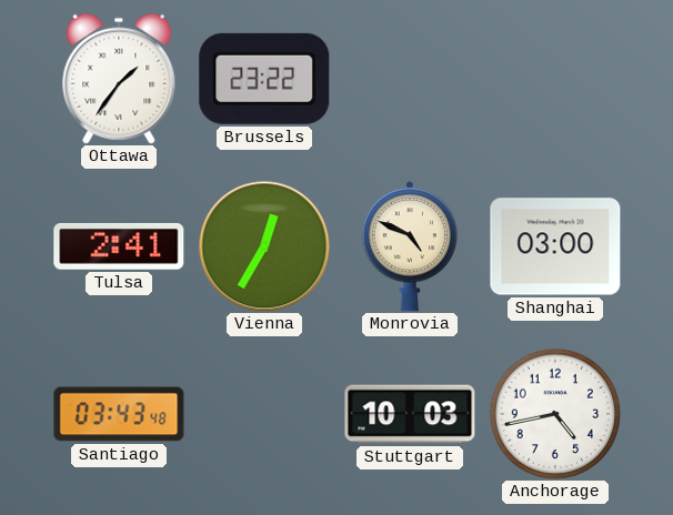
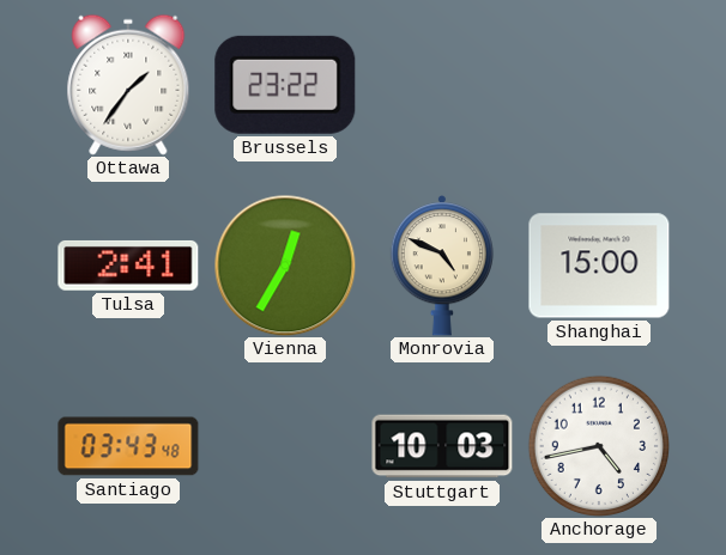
Shanghai: 03:00 -> 15:00 (599, 266)
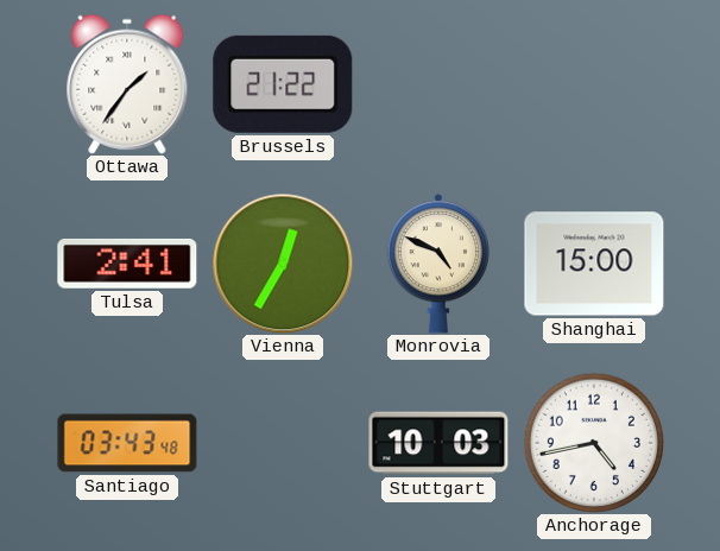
Brussels: 23:22 -> 21:22 (283, 84)
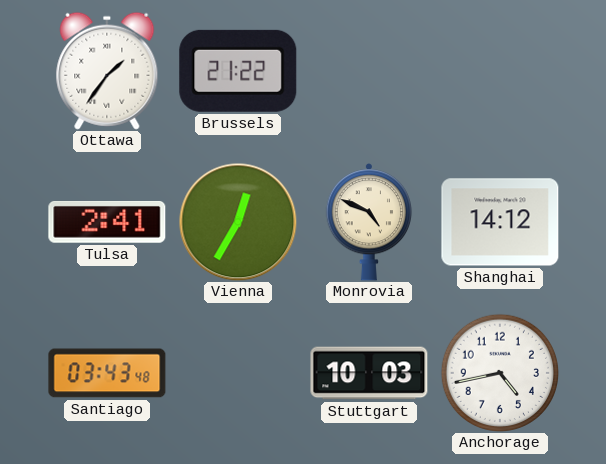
Shanghai: 15:00 -> 14:12 (500, 222)
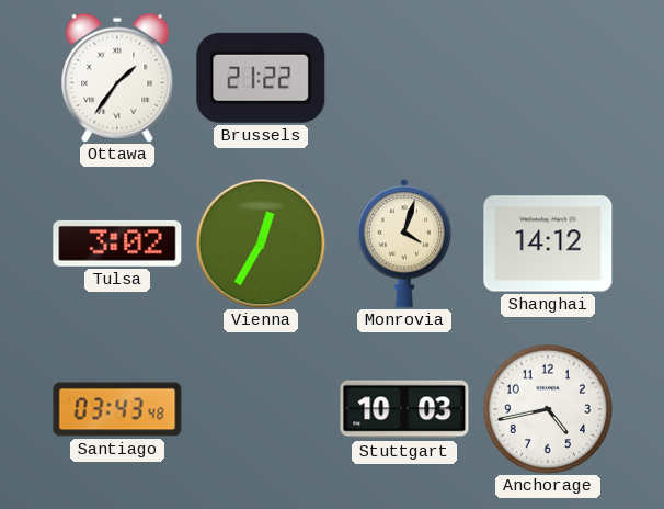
Tulsa: 2:41 -> 3:02 (117, 244)
Monrovia: 4:49 -> 4:03 (404, 245)
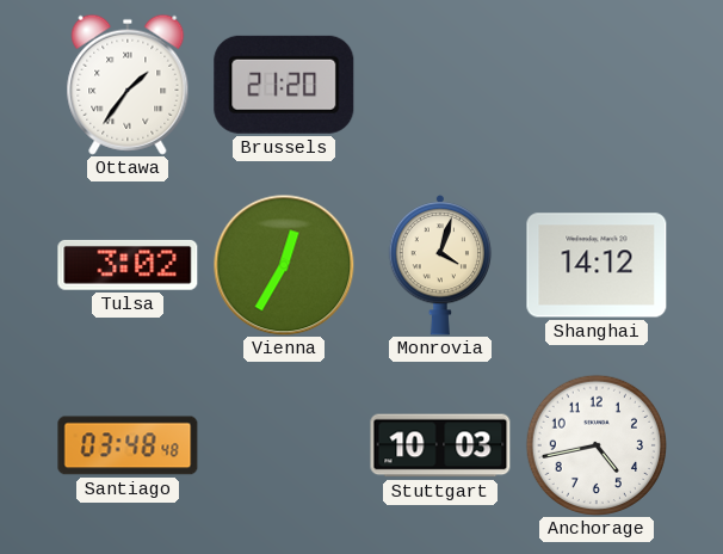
Brussels: 21:22 -> 21:20 (284, 85)
Santiago: 03:43 -> 03:48 (128, 445)
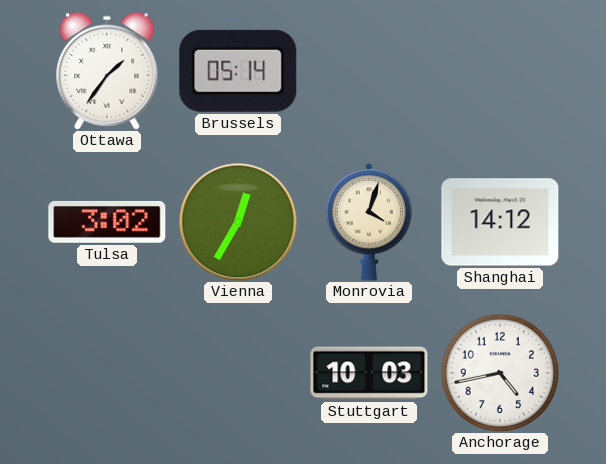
Brussels: 21:20 -> 05:14 (238, 71)
Santiago: 03:48 -> none (128, 445)
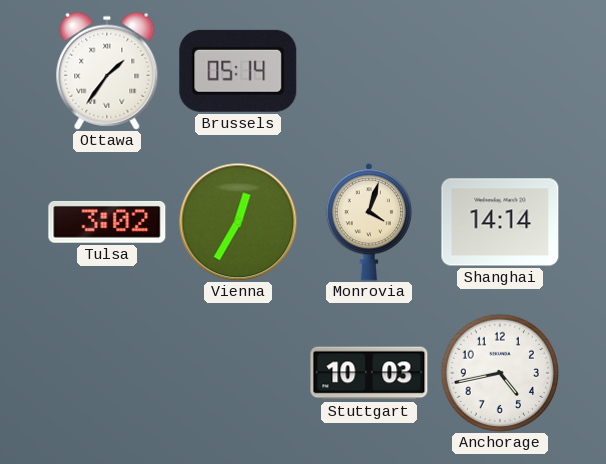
Shanghai: 14:12 -> 14:14 (500, 222)
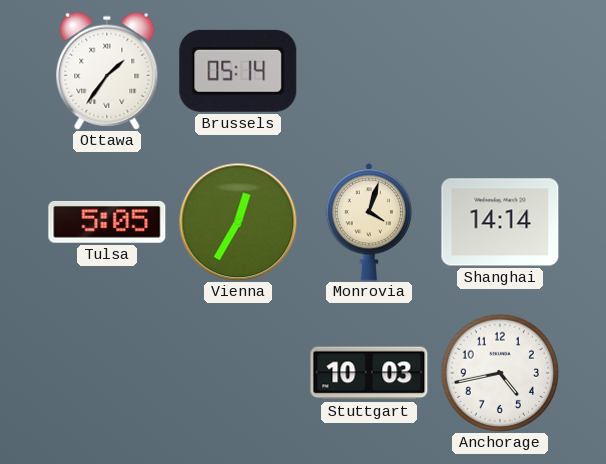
Tulsa: 3:02 -> 5:05 (107, 222)
